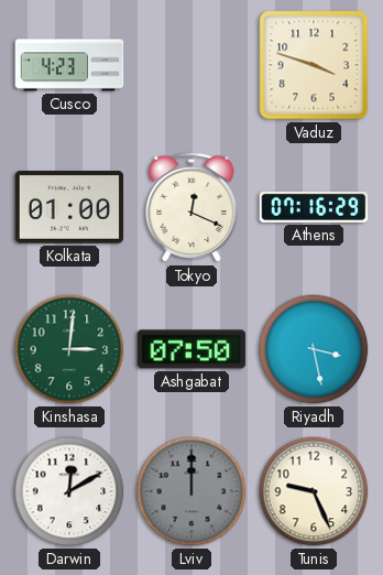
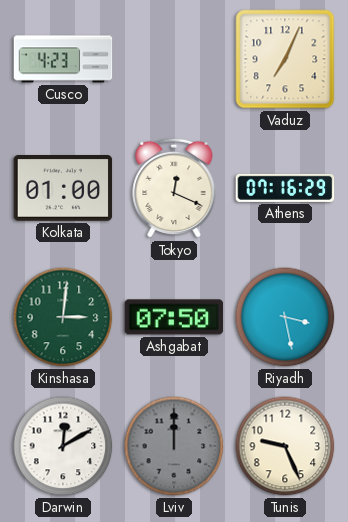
Vaduz: 3:48 -> 7:04 (285, 59)
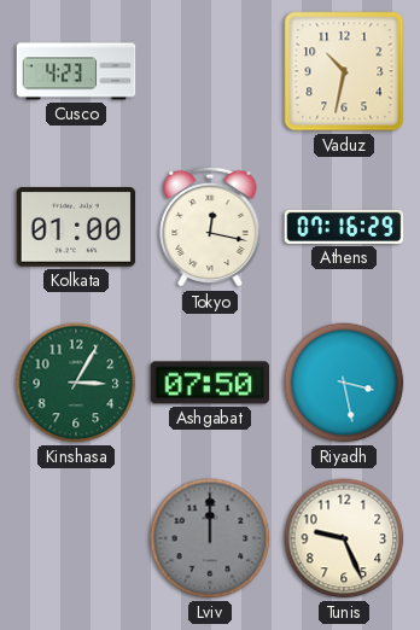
Vaduz: 7:04 -> 10:32 (344, 71)
Tokyo: 12:19 -> 12:17 (210, 227)
Kinshasa: 3:01 -> 3:05 (76, 383)
Darwin: 12:10 -> none (63, 446)
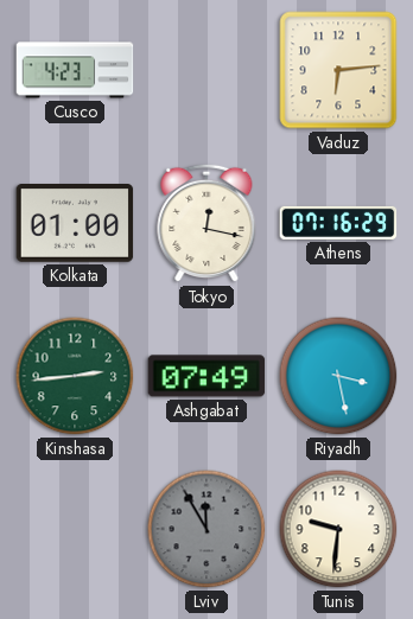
Vaduz: 10:32 -> 6:14 (338, 70)
Kinshasa: 3:05 -> 2:44 (75, 376)
Ashgabat: 07:50 -> 07:49 (206, 376)
Lviv: 12:00 -> 11:55 (206, 529)
Tunis: 9:26 -> 9:31 (338, 529)
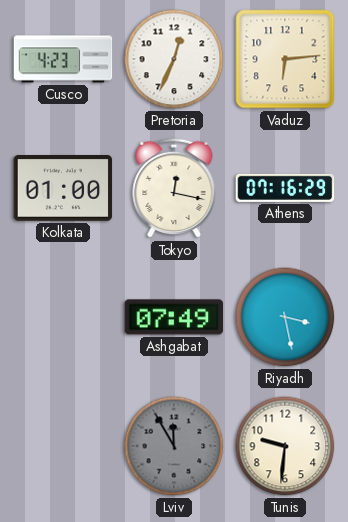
Pretoria: none -> 12:34 (174, 59)
Kinshasa: 2:44 -> none (75, 376)
